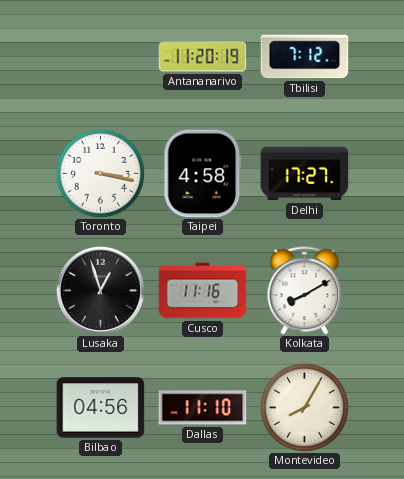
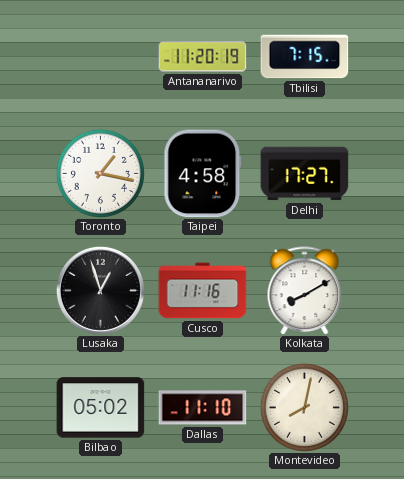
Tbilisi: 7:12 -> 7:15 (305, 57)
Toronto: 3:17 -> 1:17 (100, 173)
Bilbao: 04:56 -> 05:02 (101, 408)
Montevideo: 8:05 -> 8:02 (304, 407)
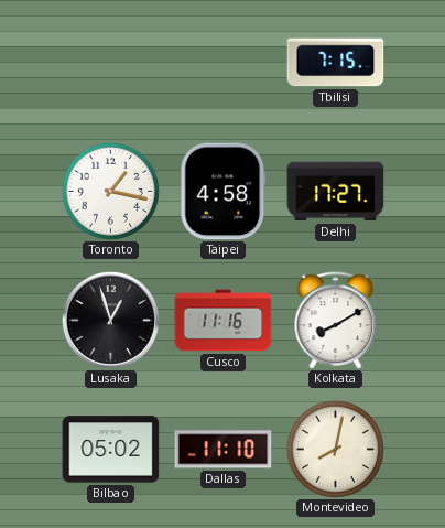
Antananarivo: 11:20 -> none (203, 57)
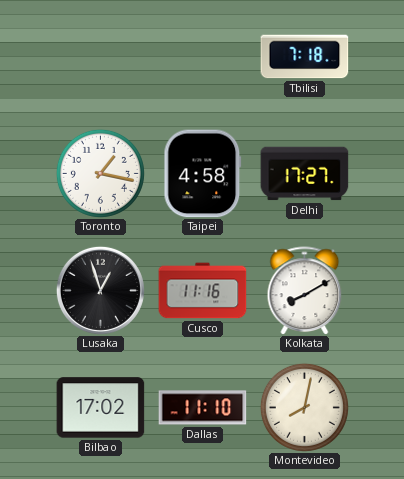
Tbilisi: 7:15 -> 7:18 (305, 57)
Bilbao: 05:02 -> 17:02 (101, 408)
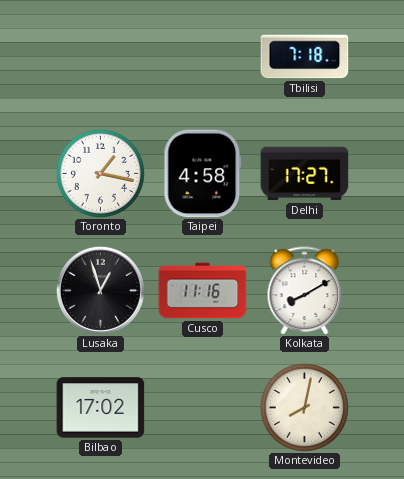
Dallas: 11:10 -> none (203, 408)
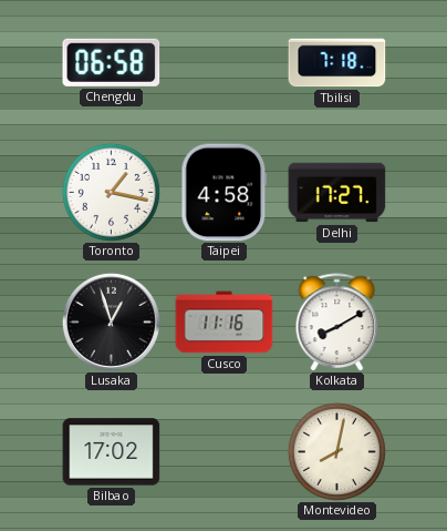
Chengdu: none -> 06:58 (112, 62)
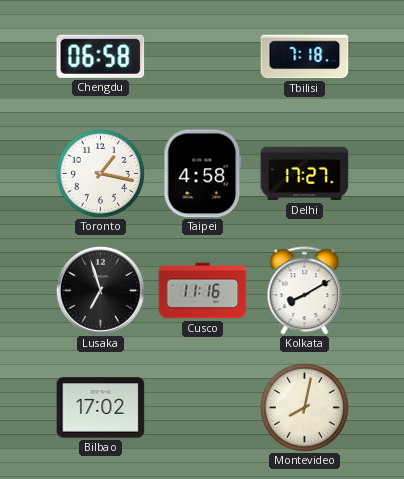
Lusaka: 12:57 -> 6:57 (100, 290)
